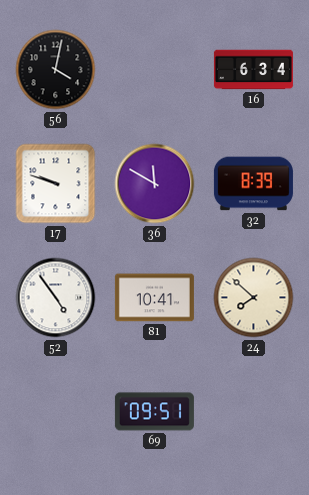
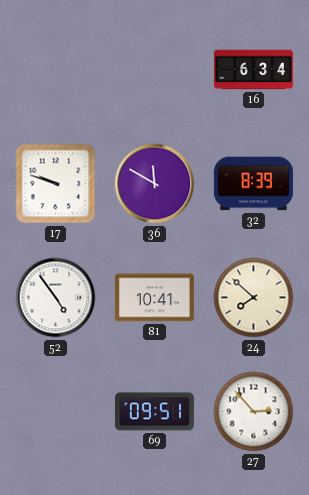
56: 4:02 -> none (56, 70)
27: none -> 2:53 (254, 412)
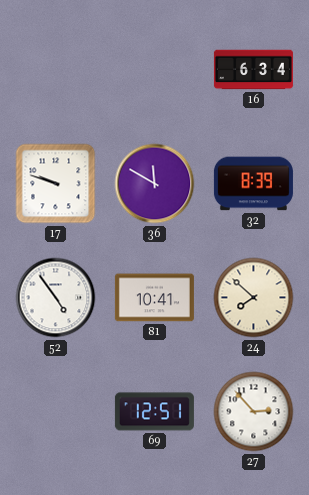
69: 09:51 -> 12:51 (154, 412)
